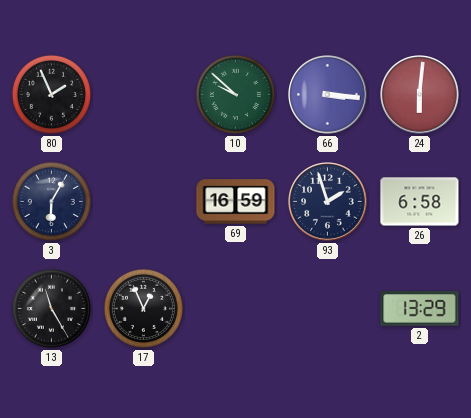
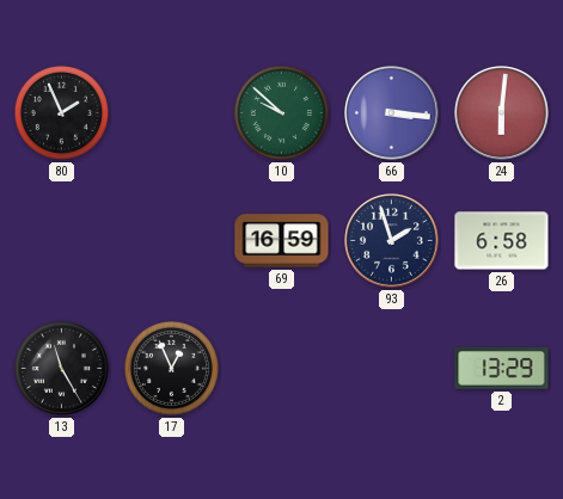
3: 6:05 -> none (51, 201)
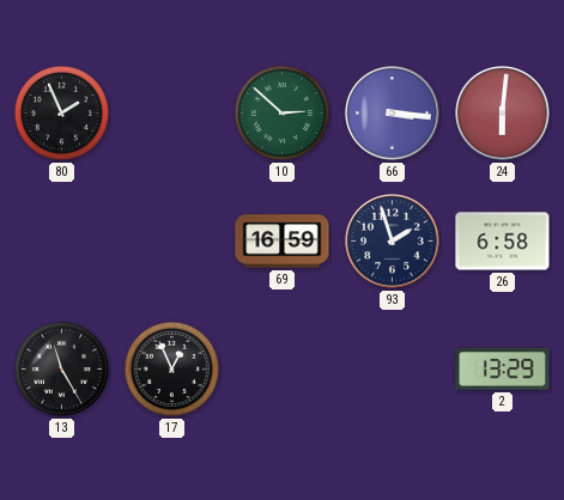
10: 9:52 -> 2:52 (281, 112)
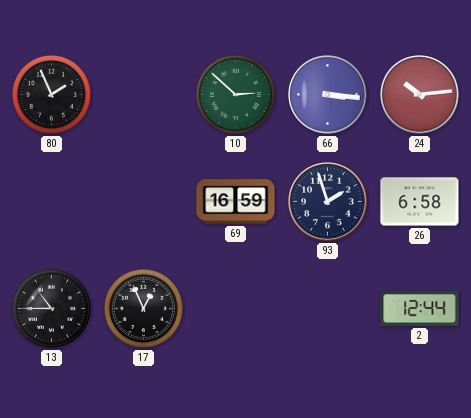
24: 6:01 -> 10:14 (420, 95)
13: 11:25 -> 10:45 (51, 308)
2: 13:29 -> 12:44 (420, 309)
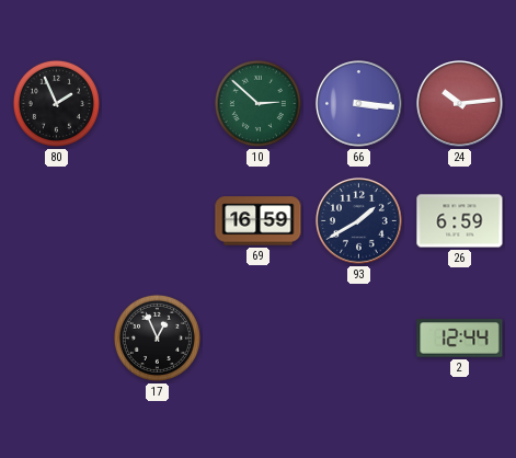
93: 1:57 -> 1:40 (359, 221)
26: 6:58 -> 6:59 (460, 221)
13: 10:45 -> none (51, 308)
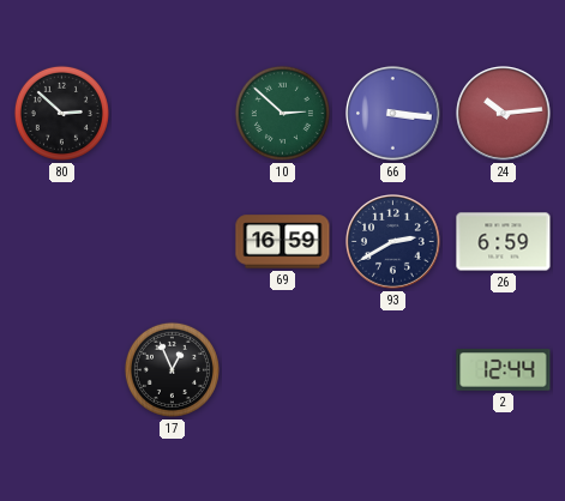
80: 1:56 -> 2:52 (61, 113)
93: 1:40 -> 2:40 (393, 242)
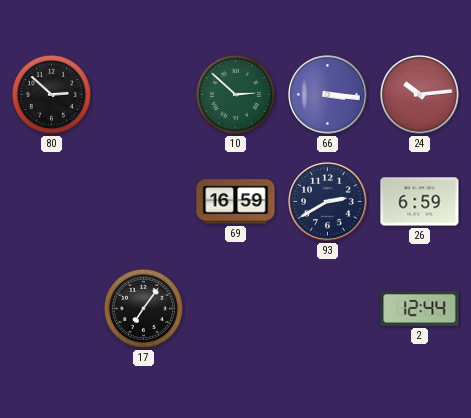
17: 12:56 -> 7:06 (143, 308)
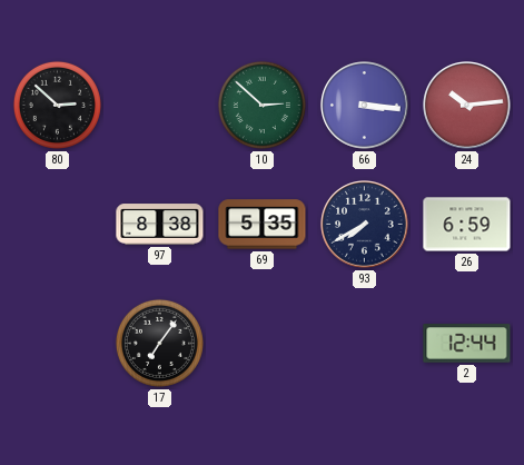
97: none -> 8:38 (160, 225)
69: 16:59 -> 5:35 (263, 225)
93: 2:40 -> 7:40 (365, 225)
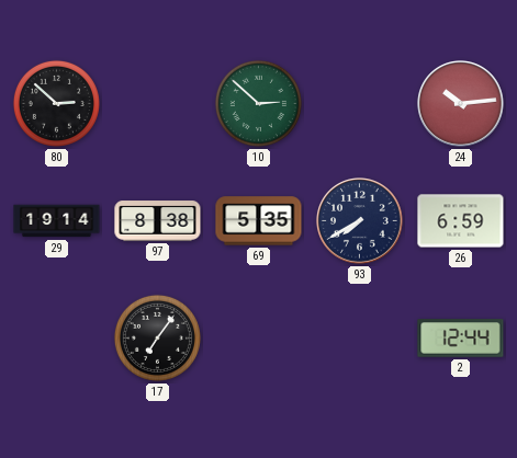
66: 3:16 -> none (365, 106)
29: none -> 19:14 (57, 221)
